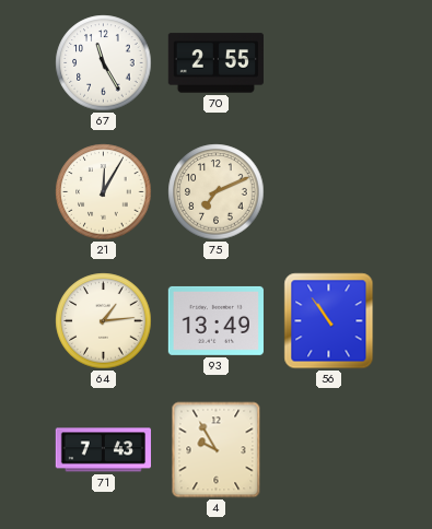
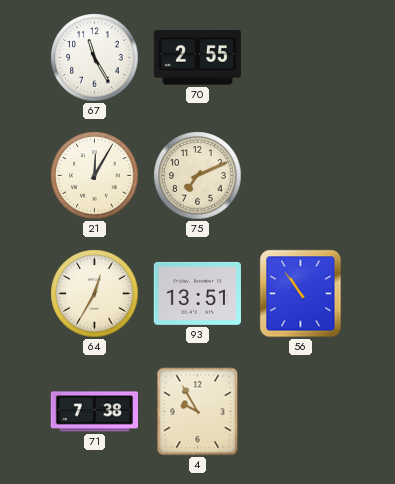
64: 1:14 -> 12:35 (95, 294)
93: 13:49 -> 13:51 (197, 293)
71: 7:43 -> 7:38 (94, 412)
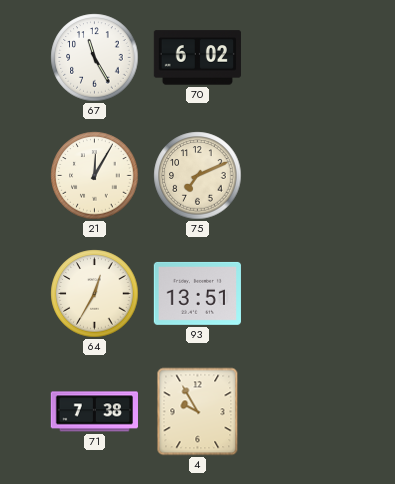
70: 2:55 -> 6:02 (197, 58)
56: 10:54 -> none (301, 294)
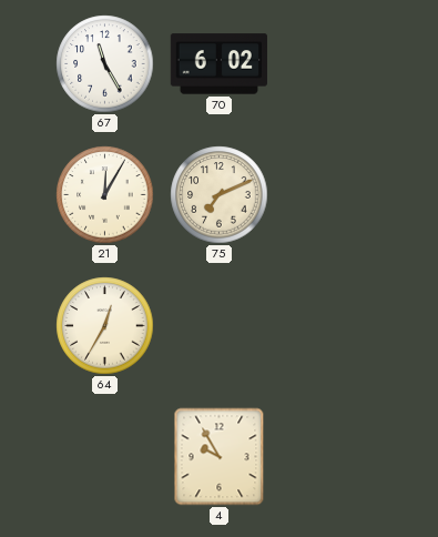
93: 13:51 -> none (197, 293)
71: 7:38 -> none (94, 412)
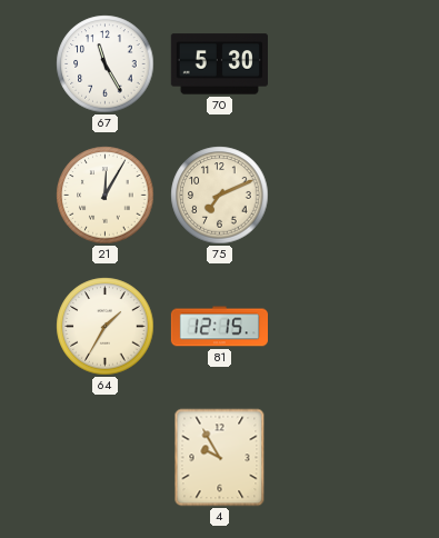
70: 6:02 -> 5:30 (219, 64)
64: 12:35 -> 1:35 (106, 327)
81: none -> 12:15 (219, 327)
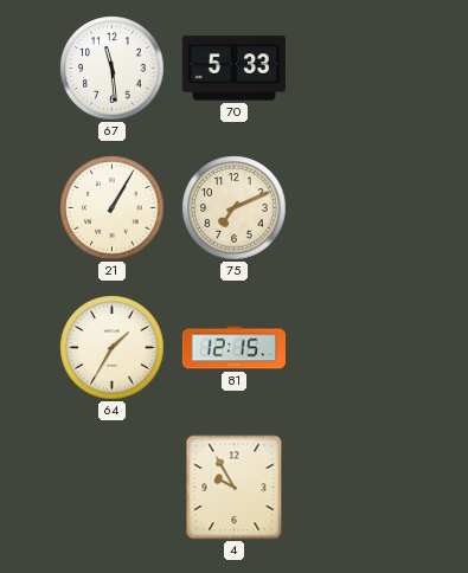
67: 11:25 -> 11:29 (113, 69)
70: 5:30 -> 5:33 (233, 69)
21: 12:05 -> 1:05 (113, 208)
